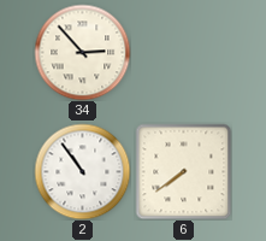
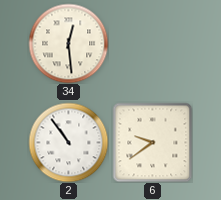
34: 2:53 -> 12:29 (68, 43)
6: 7:39 -> 9:39 (152, 142)
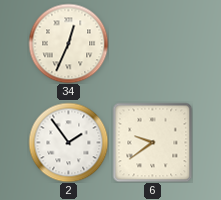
34: 12:29 -> 12:34 (68, 43)
2: 10:54 -> 1:54 (68, 142)
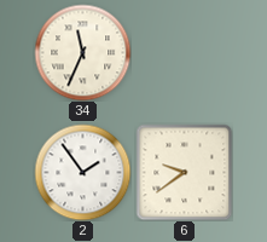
34: 12:34 -> 11:34 (82, 52)
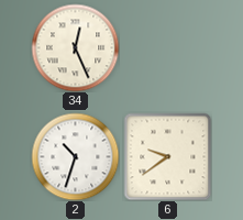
34: 11:34 -> 12:26 (75, 47)
2: 1:54 -> 10:33 (75, 156)
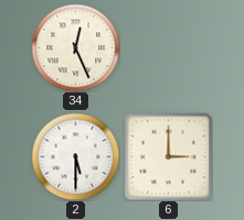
2: 10:33 -> 5:30 (75, 156)
6: 9:39 -> 3:00 (168, 156)
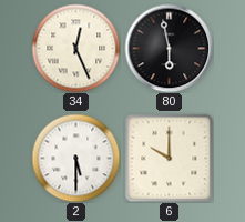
80: none -> 5:58 (169, 48)
6: 3:00 -> 10:00 (169, 158)
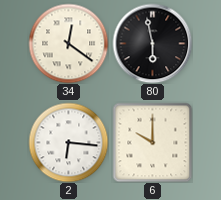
34: 12:26 -> 12:21 (68, 43)
2: 5:30 -> 6:16 (68, 142)
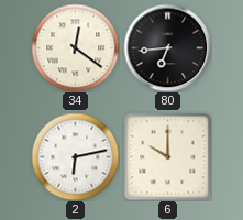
80: 5:58 -> 6:44 (167, 47)
2: 6:16 -> 6:13 (75, 156)
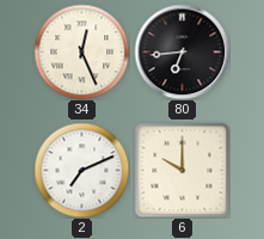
34: 12:21 -> 12:26 (81, 51)
2: 6:13 -> 7:11 (81, 170)
